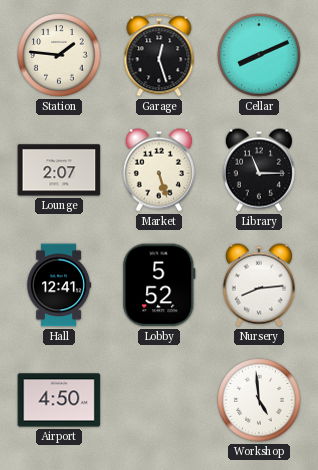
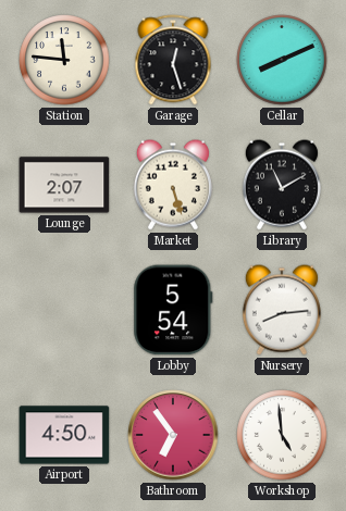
Station: 1:46 -> 11:46 (64, 60)
Library: 11:15 -> 11:10 (282, 185)
Hall: 12:41 -> none (59, 285)
Lobby: 5:52 -> 5:54 (173, 310)
Bathroom: none -> 6:54 (173, 435)
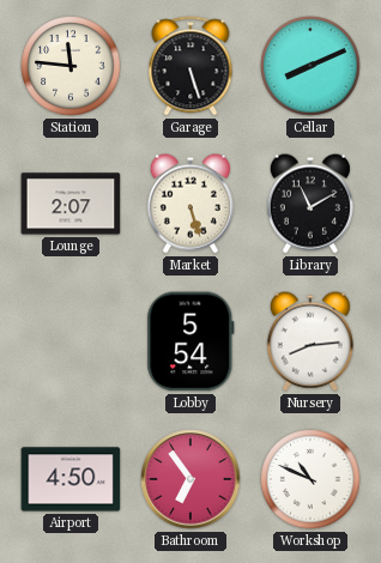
Garage: 12:27 -> 5:27 (190, 66)
Workshop: 4:59 -> 10:49 (310, 479)
